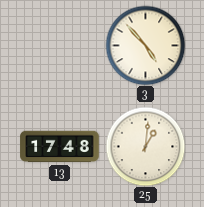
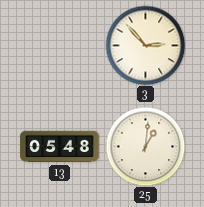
3: 4:53 -> 2:53 (145, 45)
13: 17:48 -> 05:48 (60, 147)
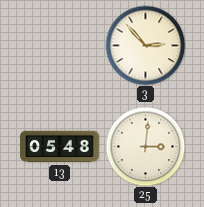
25: 1:01 -> 3:01 (145, 146)
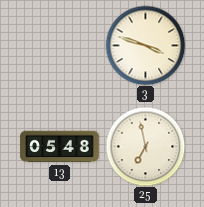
3: 2:53 -> 3:48 (145, 45)
25: 3:01 -> 6:58 (145, 146)
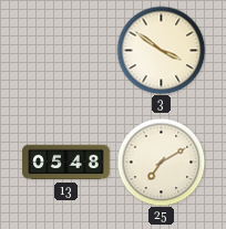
3: 3:48 -> 3:51 (161, 50)
25: 6:58 -> 7:10 (161, 162)
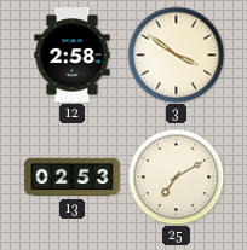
12: none -> 2:58 (73, 56)
13: 05:48 -> 02:53 (73, 178)
